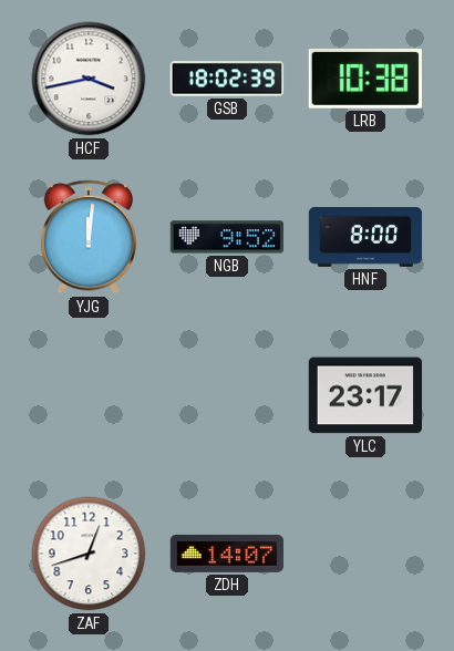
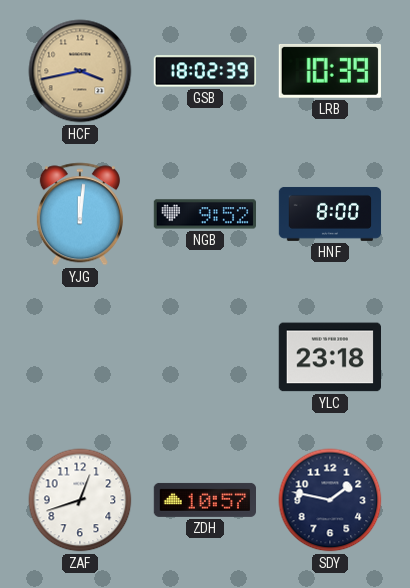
HCF dial: white -> champagne (80, 71)
LRB: 10:38 -> 10:39 (330, 71)
YLC: 23:17 -> 23:18 (329, 357)
ZDH: 14:07 -> 10:57 (204, 500)
SDY: none -> 1:47 (330, 500)
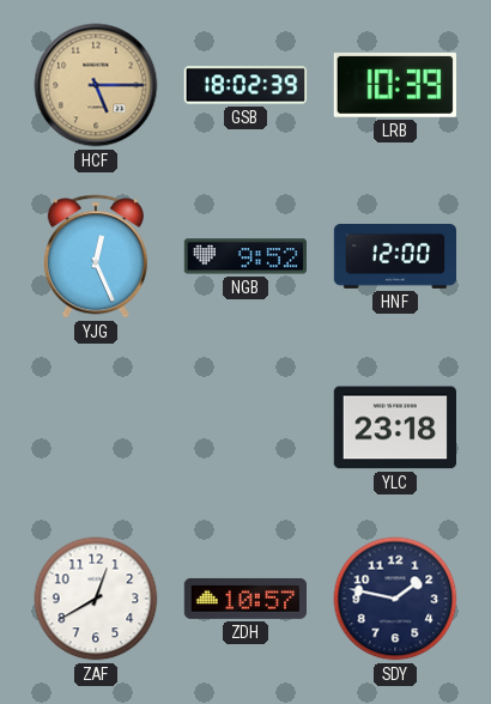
HCF: 3:43 -> 5:15 (96, 85)
YJG: 12:01 -> 12:26 (96, 256)
HNF: 8:00 -> 12:00 (395, 256)
ZAF: 12:42 -> 12:40 (96, 599)
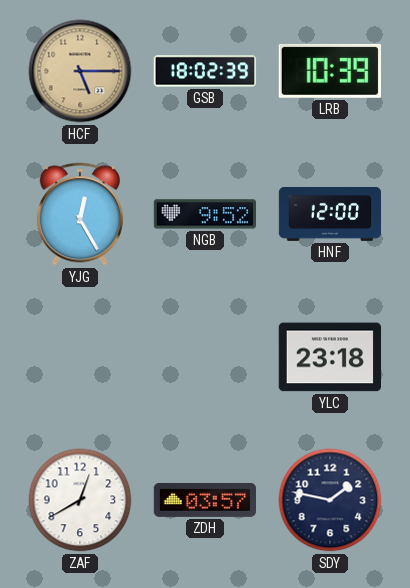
YJG: 12:26 -> 12:25 (80, 214)
ZDH: 10:57 -> 03:57 (204, 500)
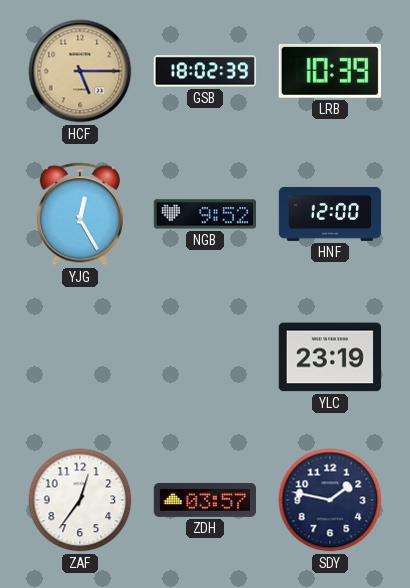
YLC: 23:18 -> 23:19 (329, 357)
ZAF: 12:40 -> 12:36 (80, 500)
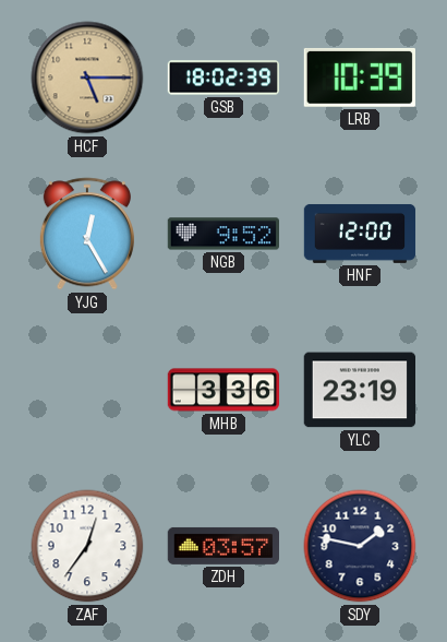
MHB: none -> 3:36 (224, 390)
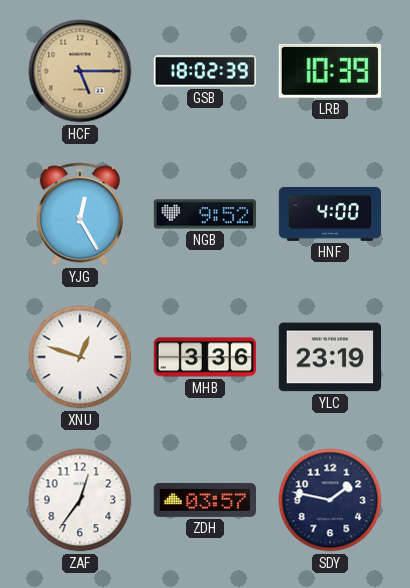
HNF: 12:00 -> 4:00 (330, 214)
XNU: none -> 12:48 (80, 357)
